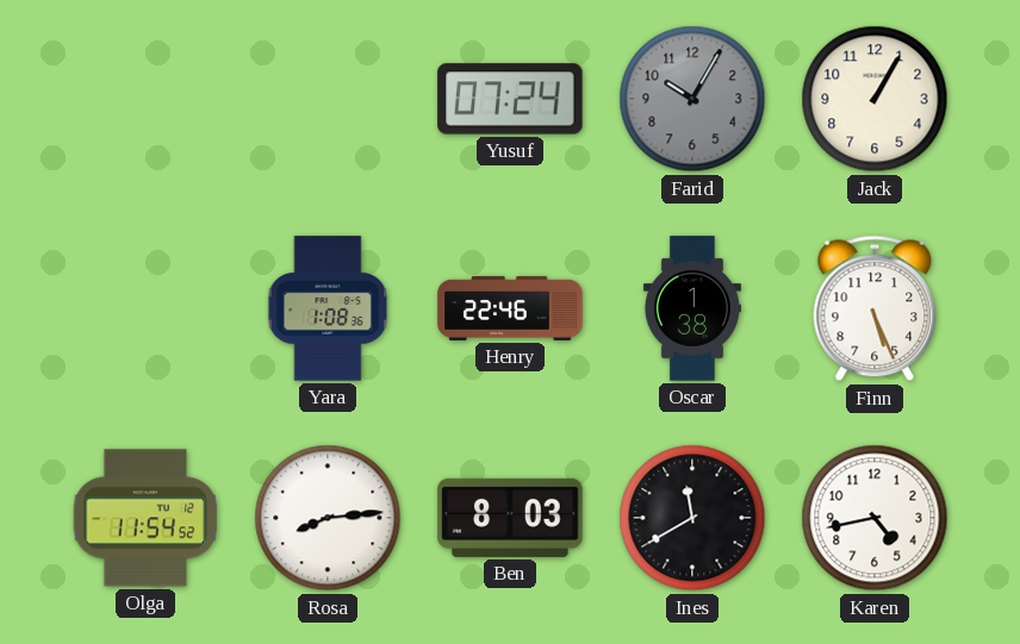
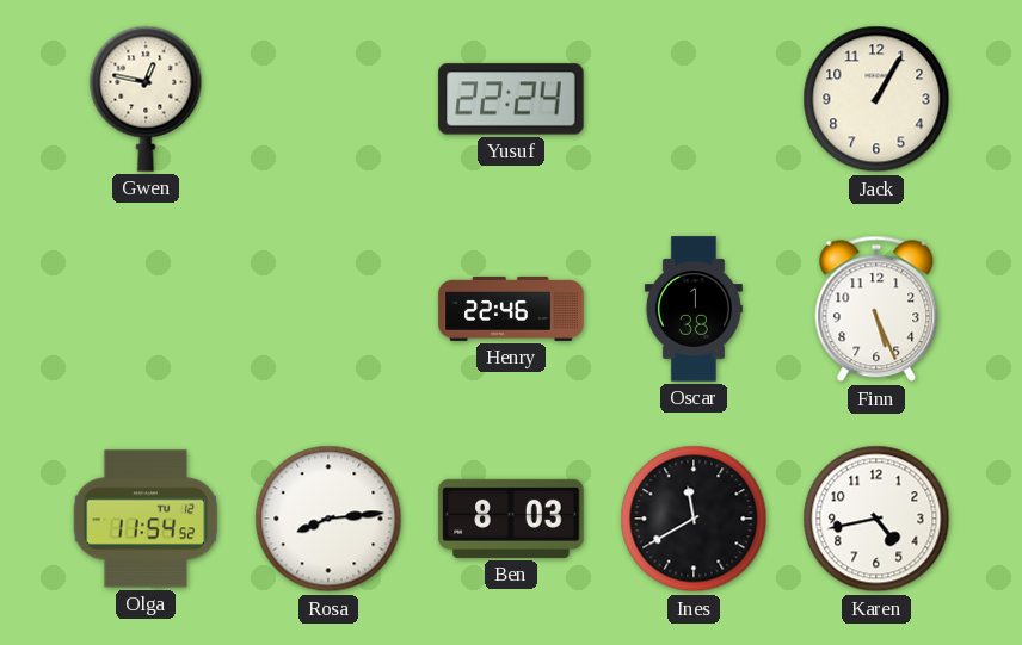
Gwen: none -> 12:47 (146, 99)
Yusuf: 07:24 -> 22:24 (511, 99)
Farid: 10:05 -> none (692, 99)
Yara: 1:08 -> none (328, 308)
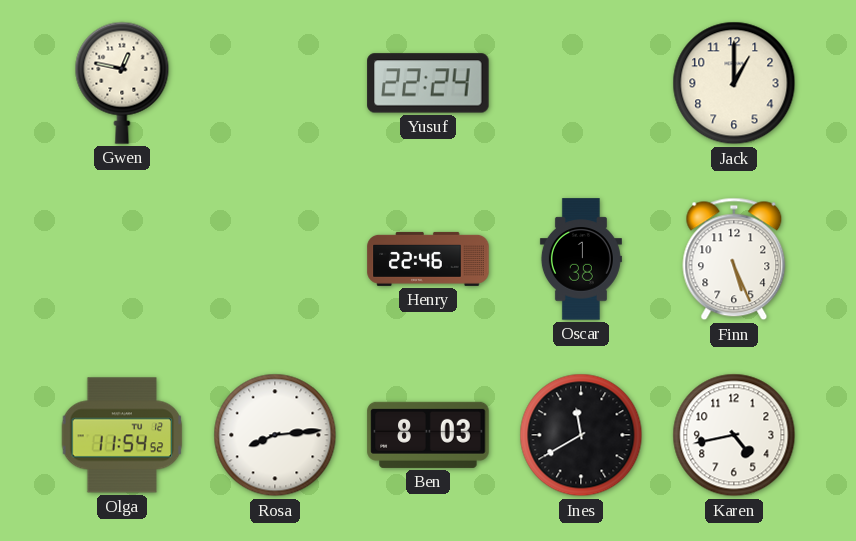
Jack: 1:05 -> 1:00 (734, 83)
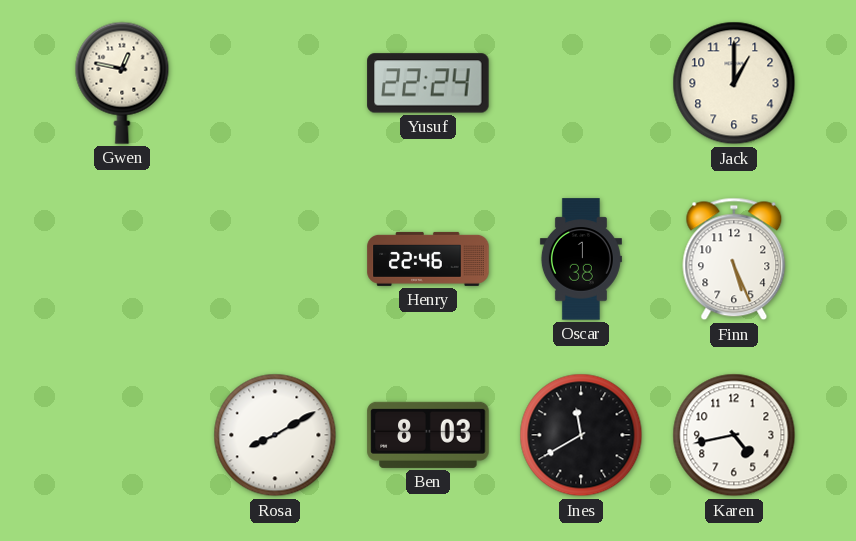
Olga: 11:54 -> none (122, 435)
Rosa: 8:14 -> 8:10 (275, 435)
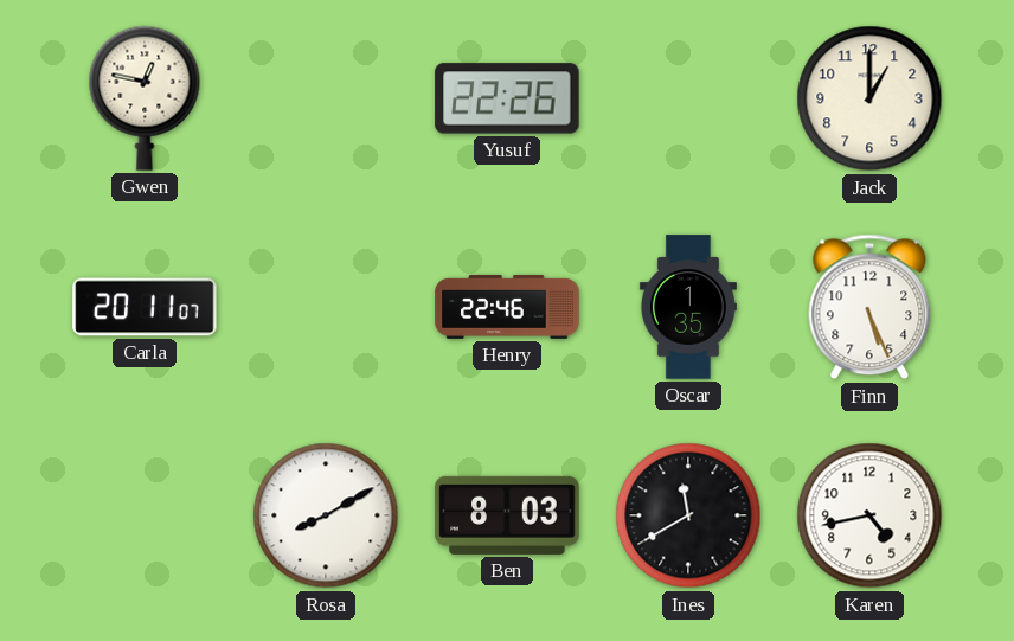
Yusuf: 22:24 -> 22:26 (507, 98)
Carla: none -> 20:11 (145, 307)
Oscar: 1:38 -> 1:35 (688, 307)
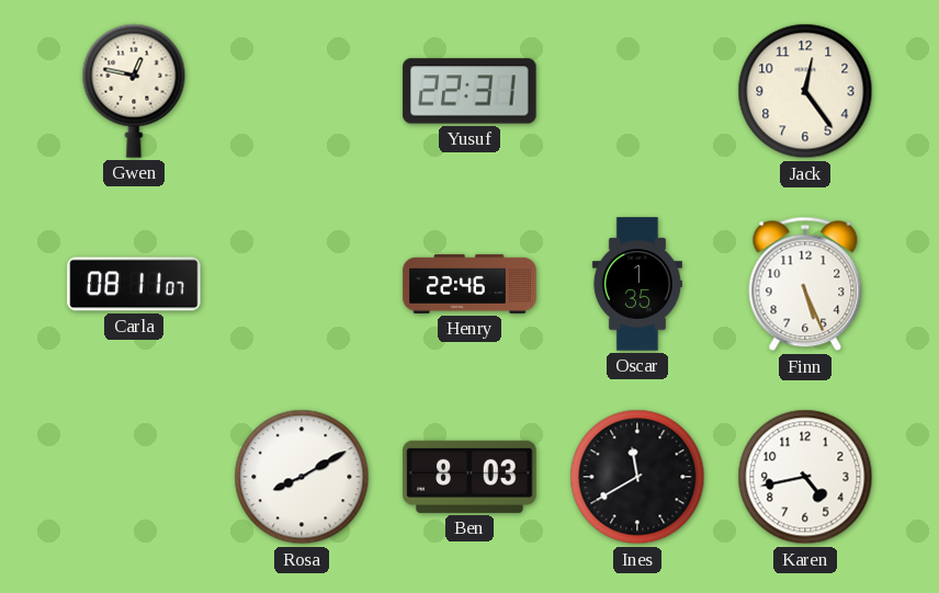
Yusuf: 22:26 -> 22:31 (470, 91)
Jack: 1:00 -> 12:24 (805, 91)
Carla: 20:11 -> 08:11 (134, 284)
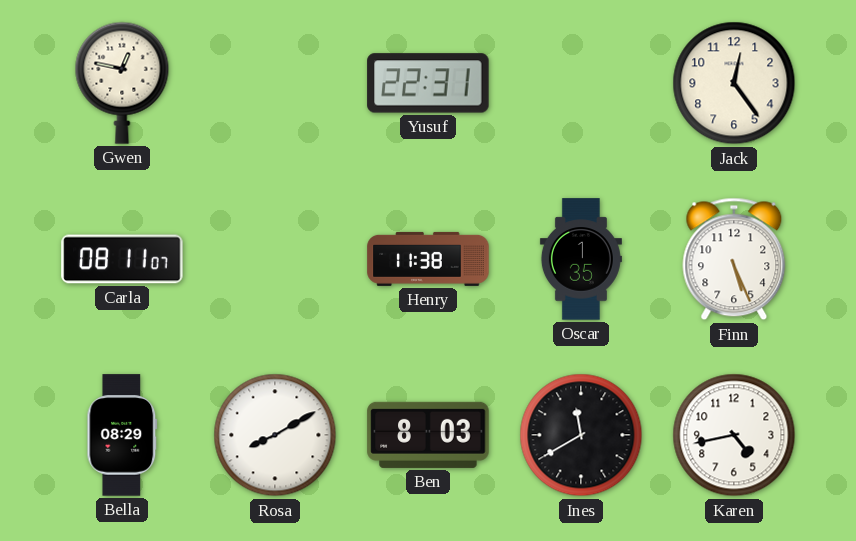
Henry: 22:46 -> 11:38 (428, 259)
Bella: none -> 08:29 (122, 435)
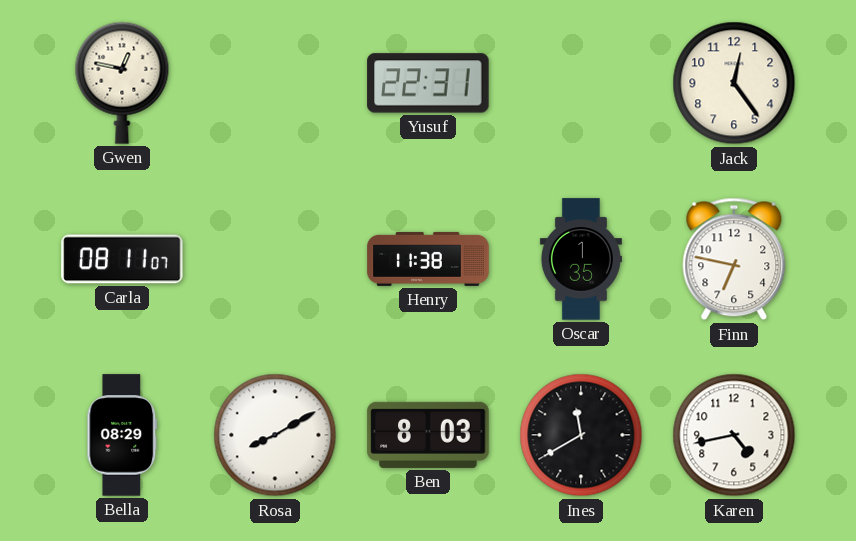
Finn: 5:26 -> 6:47 (734, 259)
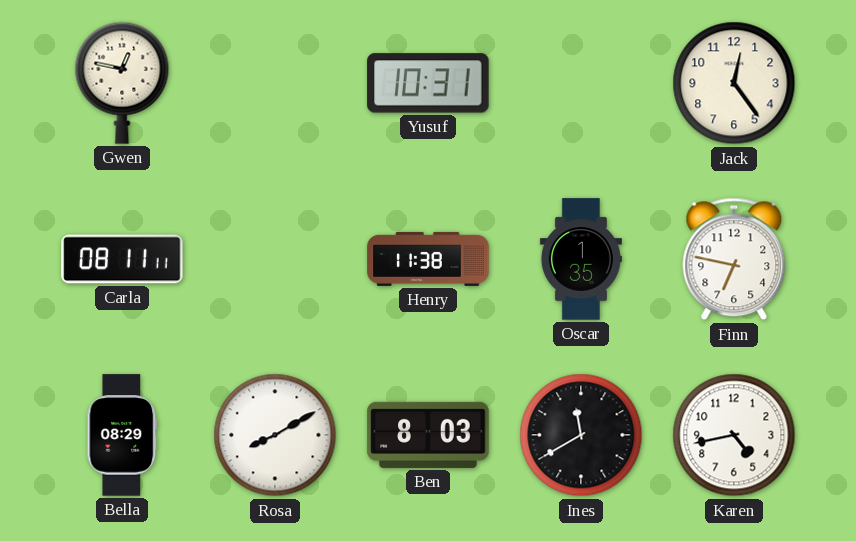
Yusuf: 22:31 -> 10:31 (428, 83)
Carla: 08:11:07 -> 08:11:11 (122, 259)
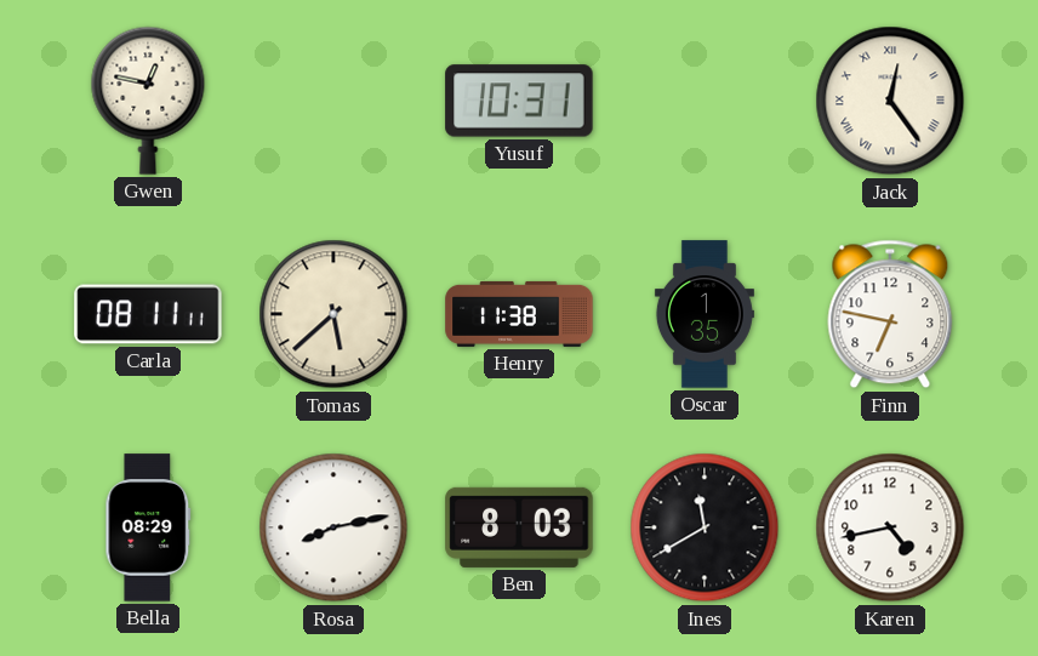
Jack numerals: Arabic -> Roman (890, 101)
Tomas: none -> 5:38 (333, 314)
Rosa: 8:10 -> 8:13 (333, 527)
